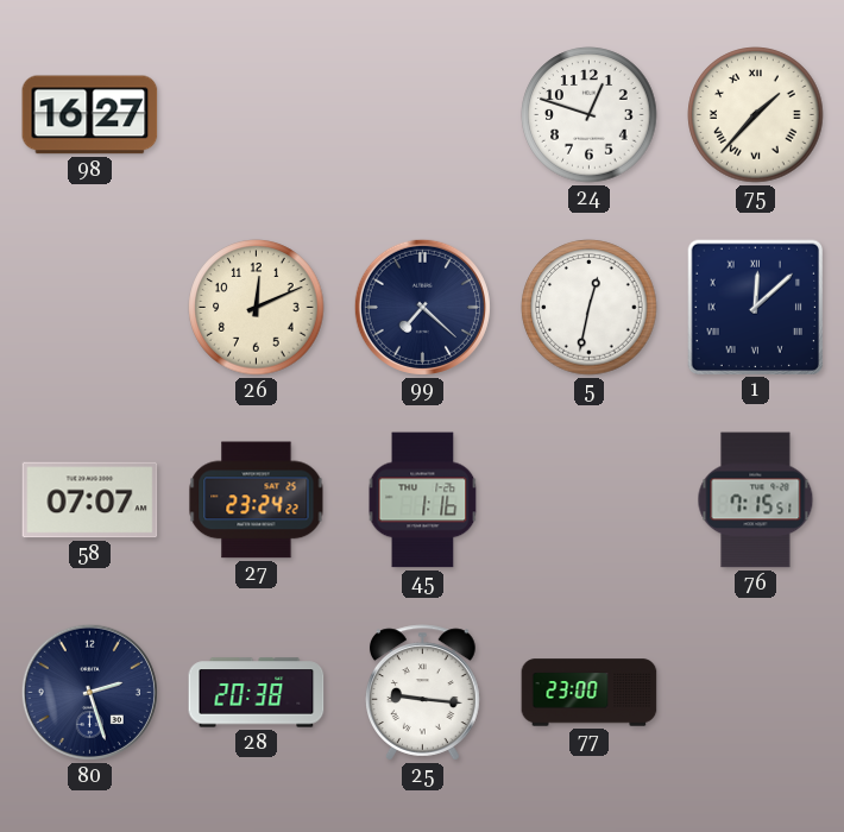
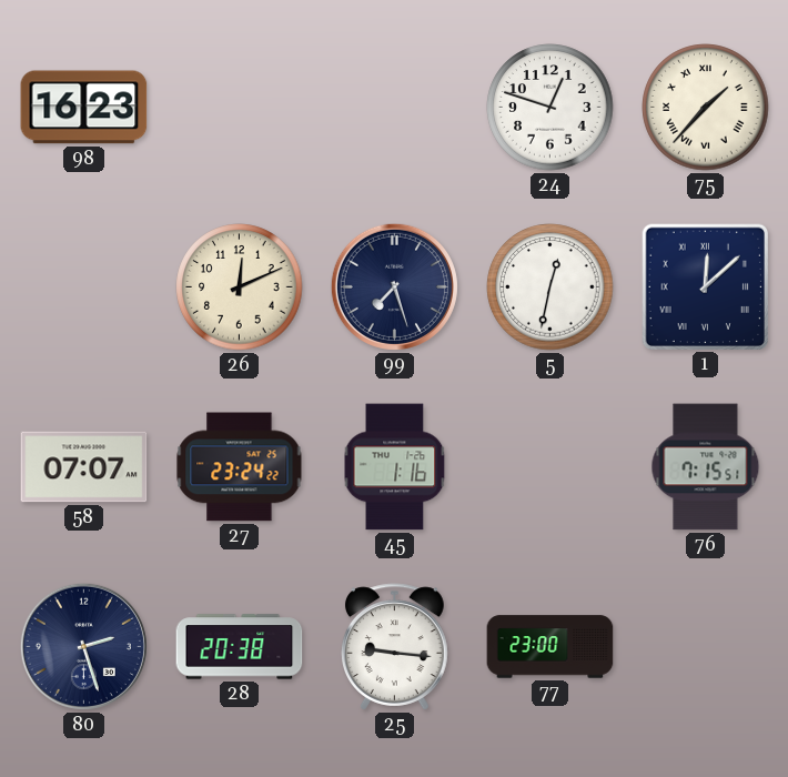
98: 16:27 -> 16:23 (84, 108)
99: 7:22 -> 7:27 (394, 286)
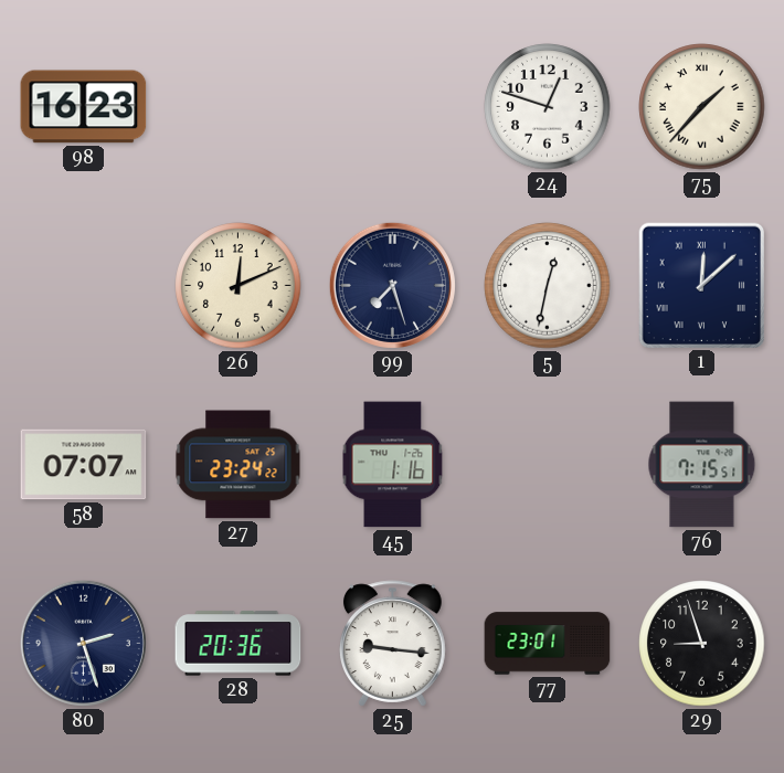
28: 20:38 -> 20:36 (239, 644)
77: 23:00 -> 23:01 (548, 644)
29: none -> 8:57 (702, 644)
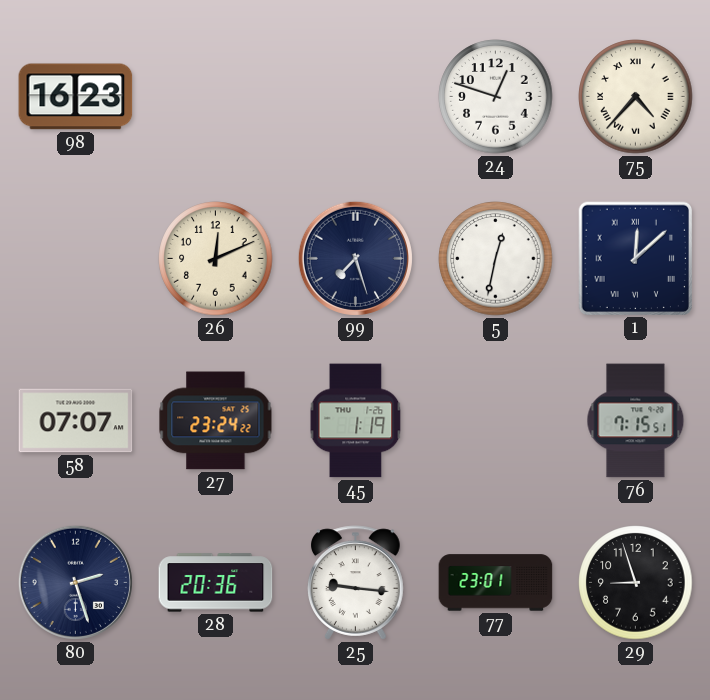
75: 1:37 -> 4:37 (636, 97)
45: 1:16 -> 1:19 (356, 421)
